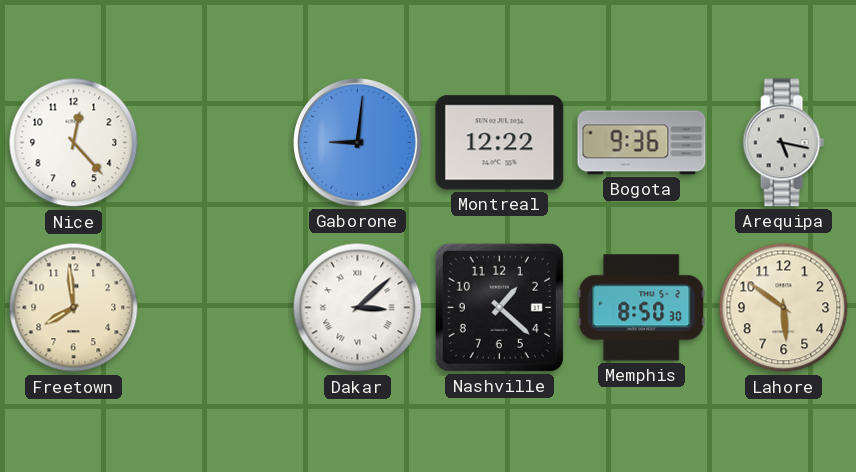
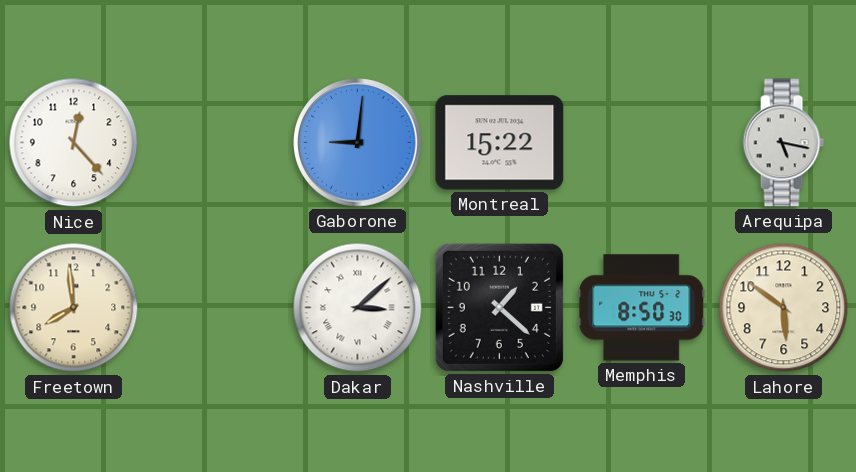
Montreal: 12:22 -> 15:22 (500, 143)
Bogota: 9:36 -> none (642, 143)
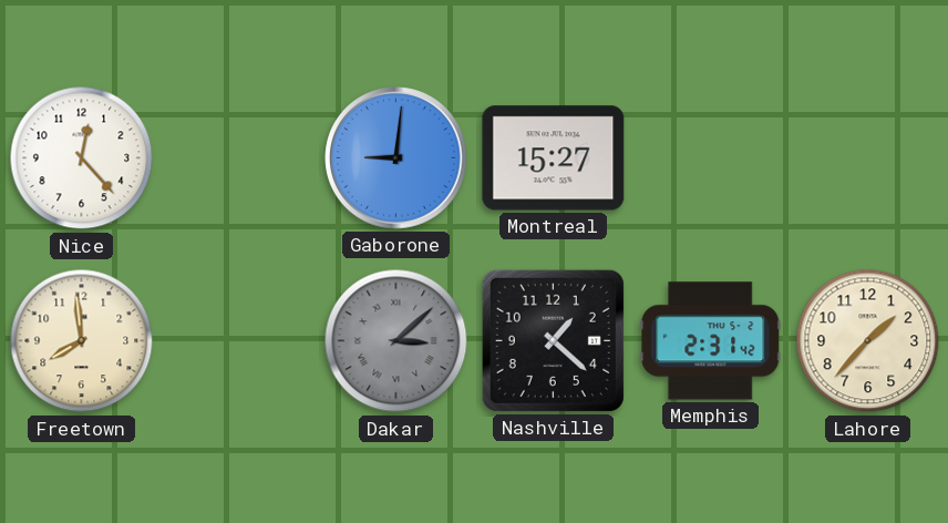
Montreal: 15:22 -> 15:27 (554, 158)
Arequipa: 5:17 -> none (783, 143)
Dakar dial: white -> grey (396, 341)
Memphis: 8:50 -> 2:31 (711, 341)
Lahore: 5:51 -> 1:37 (868, 341)
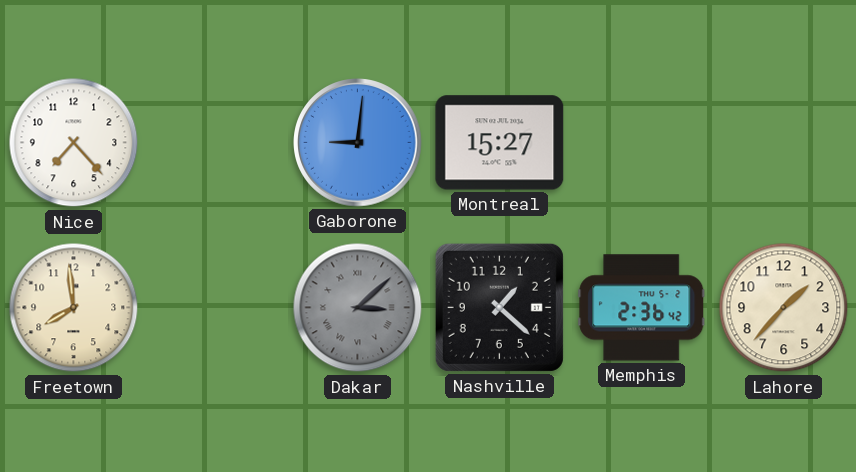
Nice: 12:23 -> 7:23 (74, 143)
Memphis: 2:31 -> 2:36 (642, 308)
